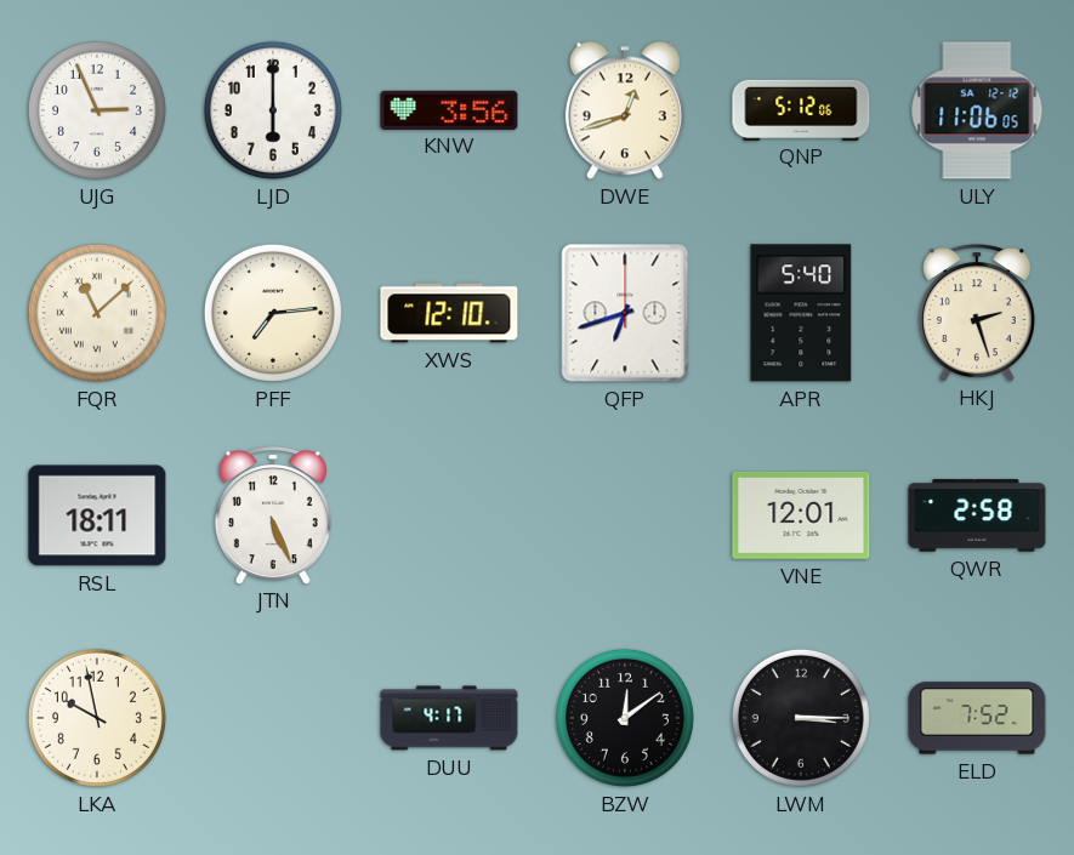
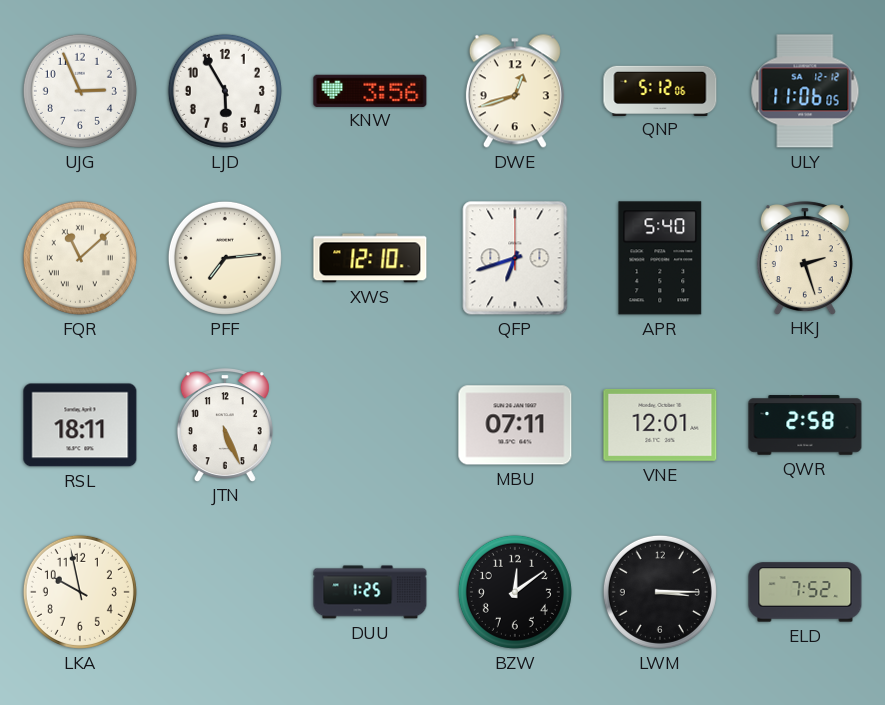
LJD: 6:00 -> 5:55 (225, 91)
MBU: none -> 07:11 (515, 425)
DUU: 4:17 -> 1:25 (370, 592)
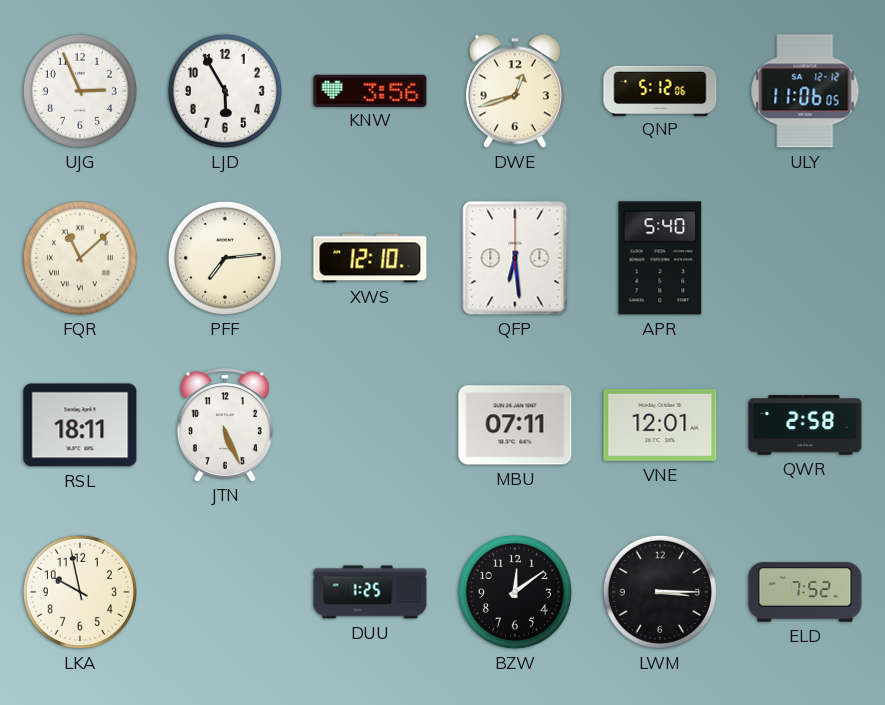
QFP: 6:42 -> 6:29 (515, 258)
HKJ: 2:27 -> none (805, 258)
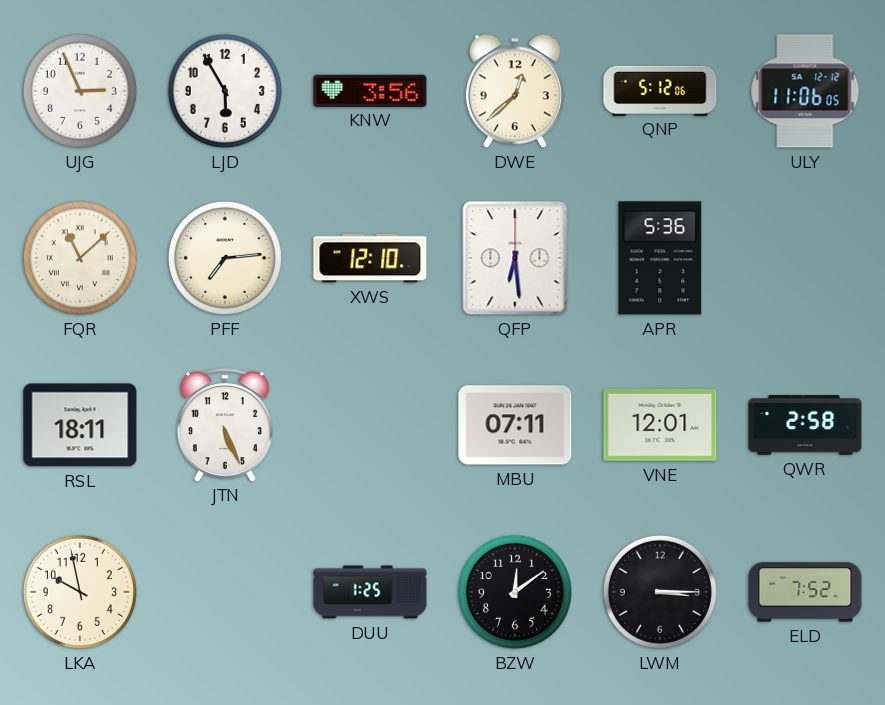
DWE: 12:42 -> 12:38 (515, 91)
APR: 5:40 -> 5:36 (660, 258)
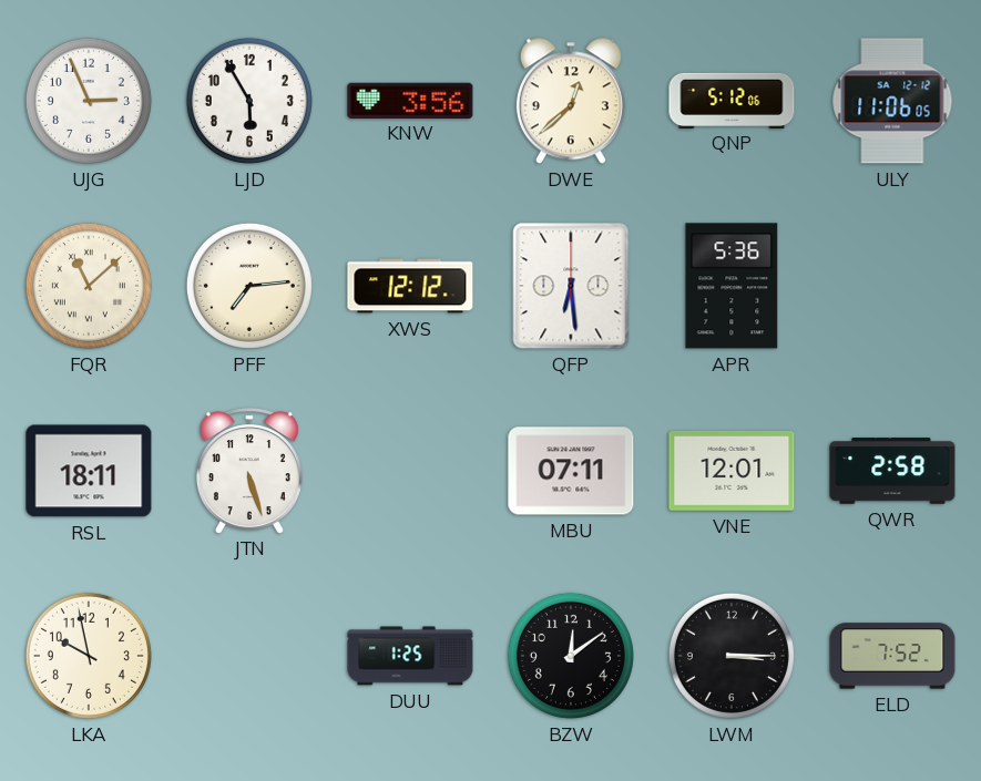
XWS: 12:10 -> 12:12 (410, 286)
JTN: 5:26 -> 5:27 (249, 471)
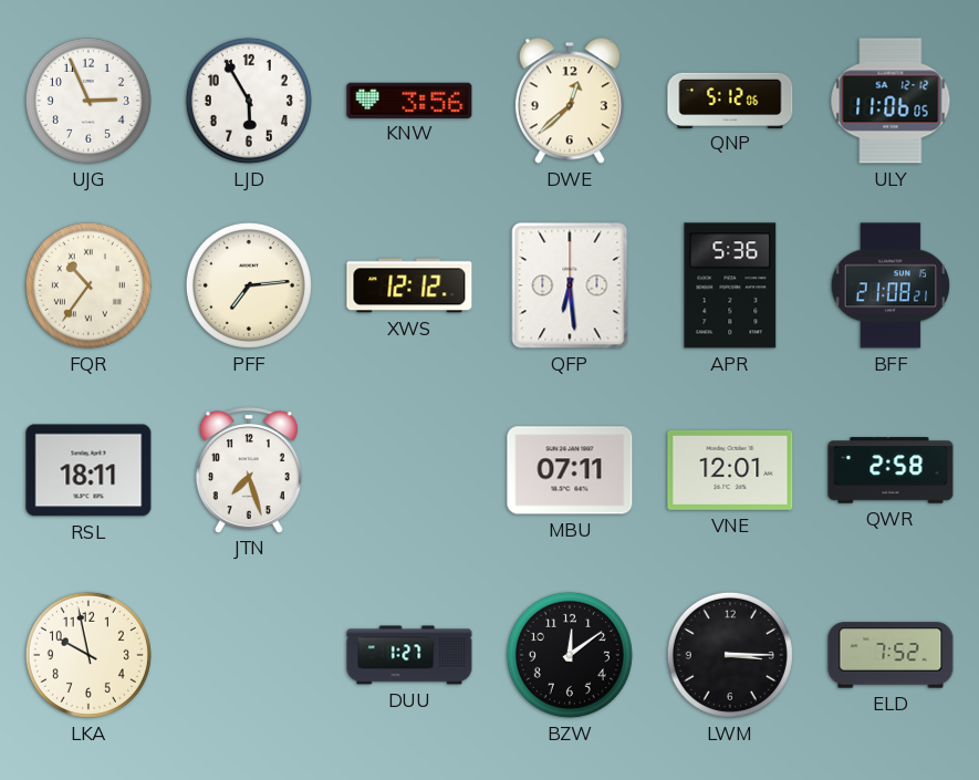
FQR: 11:08 -> 10:36 (88, 285)
BFF: none -> 21:08 (891, 285)
JTN: 5:27 -> 7:27 (249, 470)
DUU: 1:25 -> 1:27 (409, 655)
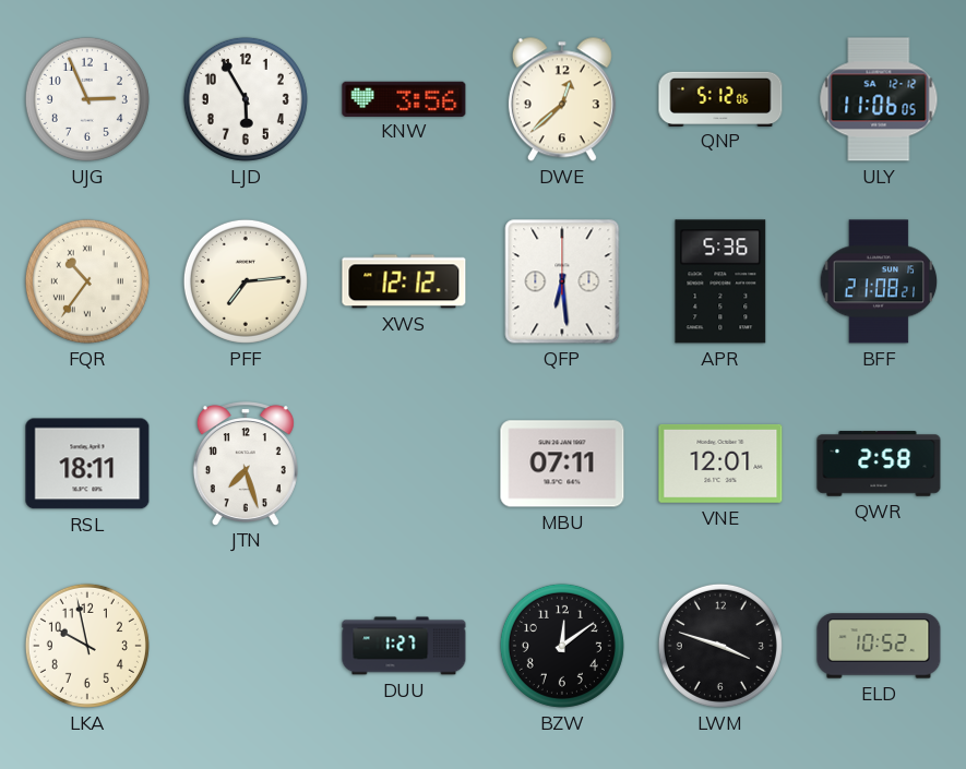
LWM: 3:15 -> 3:48 (720, 646)
ELD: 7:52 -> 10:52 (879, 646)
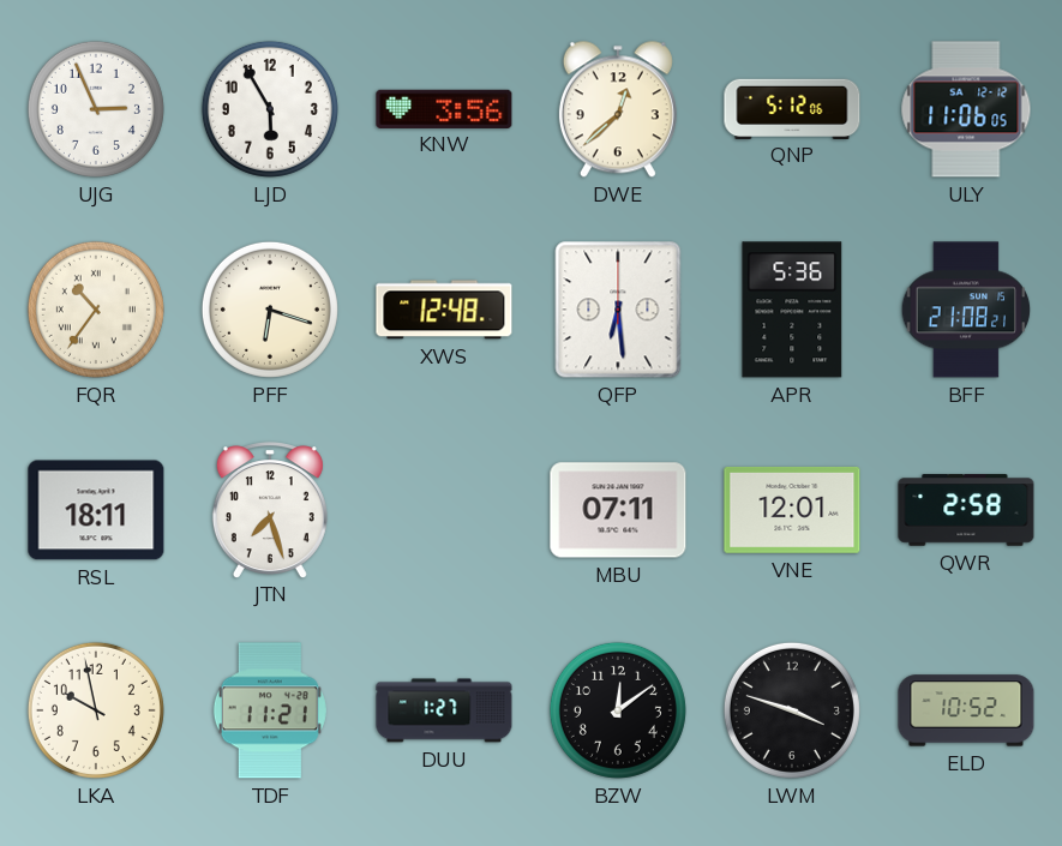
PFF: 7:14 -> 6:18 (270, 310)
XWS: 12:12 -> 12:48 (444, 310)
TDF: none -> 11:21 (270, 710)
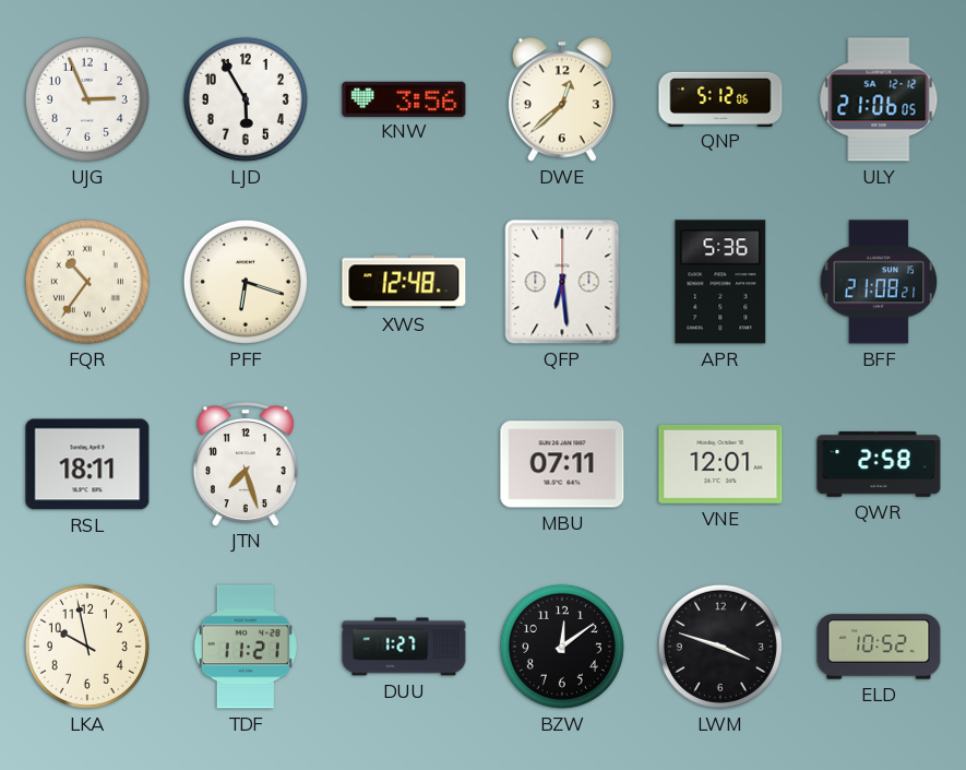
ULY: 11:06 -> 21:06 (879, 99)
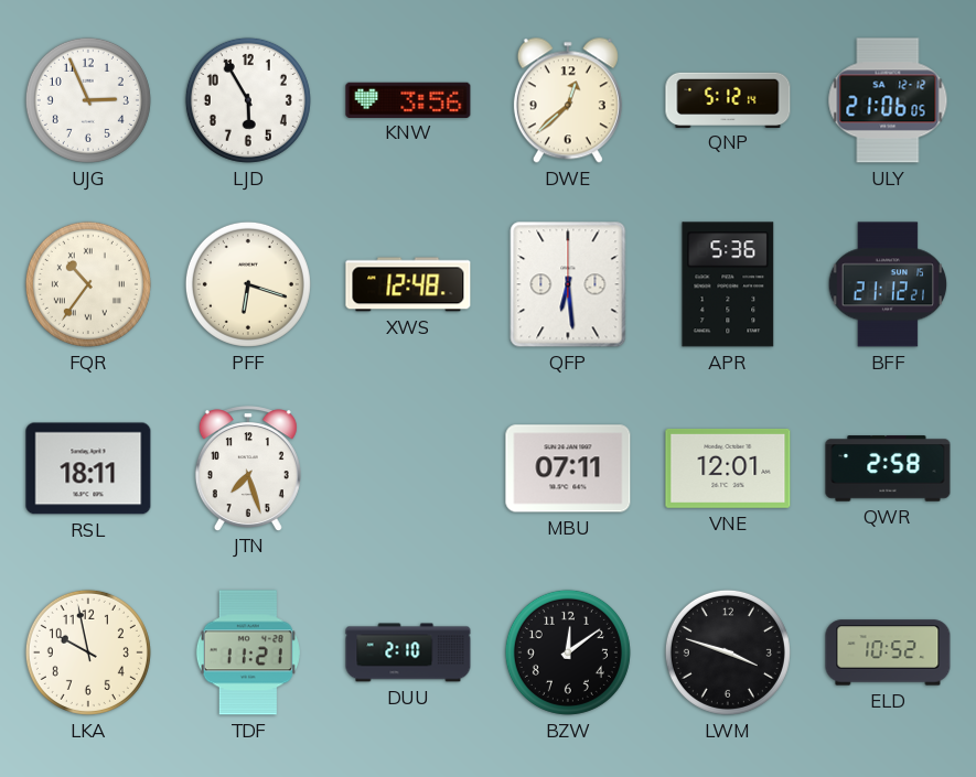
QNP: 5:12:06 -> 5:12:14 (728, 99)
BFF: 21:08 -> 21:12 (888, 284)
DUU: 1:27 -> 2:10 (408, 652)
